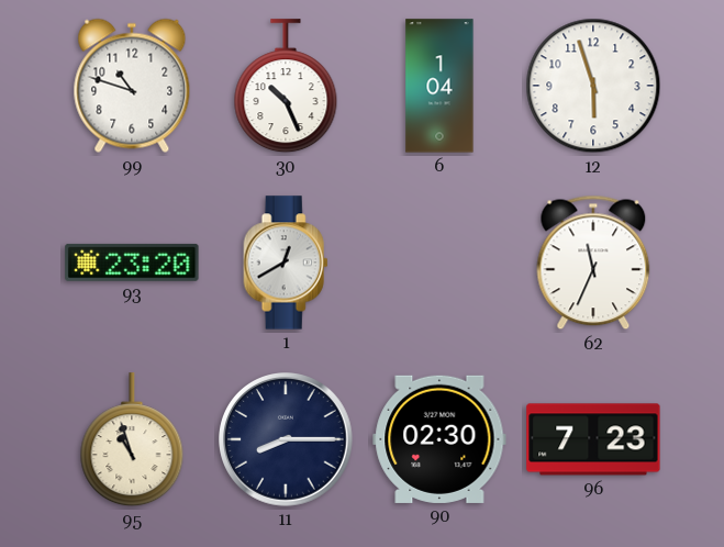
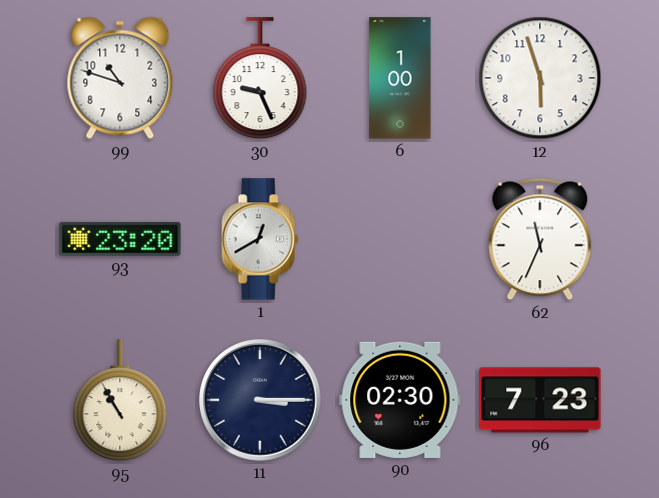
30: 10:26 -> 9:26 (260, 79)
6: 1:04 -> 1:00 (400, 78)
95: 10:57 -> 10:55 (120, 401)
11: 8:15 -> 3:15 (261, 401)
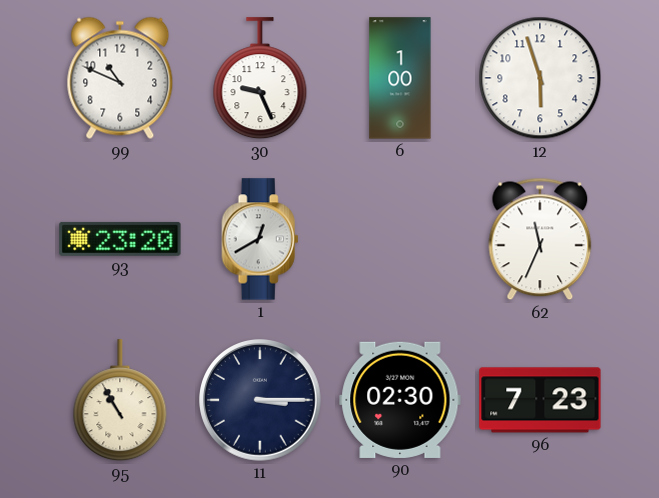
99: 10:48 -> 10:49 (120, 78)
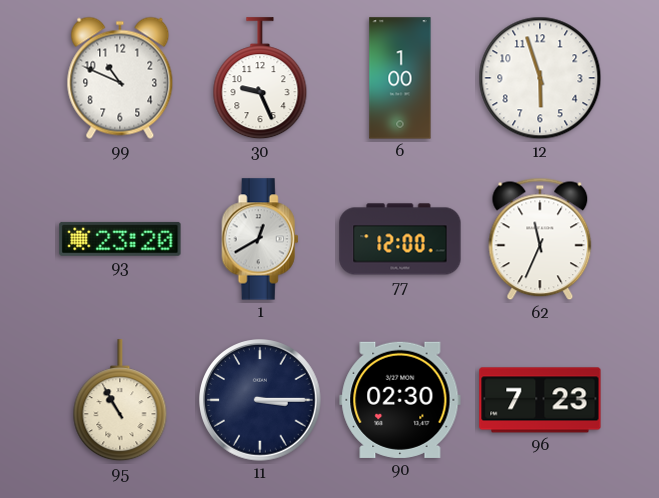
77: none -> 12:00 (400, 239)
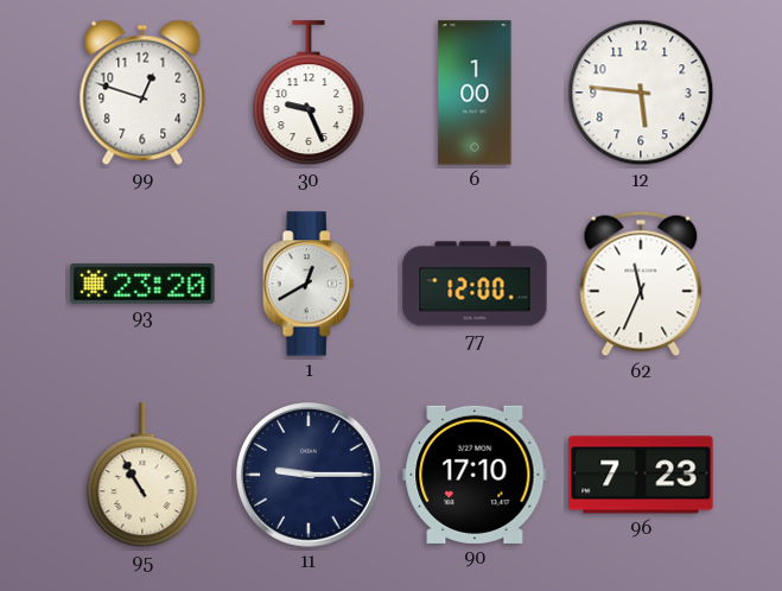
99: 10:49 -> 12:48 (142, 93)
12: 5:57 -> 5:46 (641, 93)
11: 3:15 -> 9:15 (310, 476)
90: 02:30 -> 17:10 (475, 475)
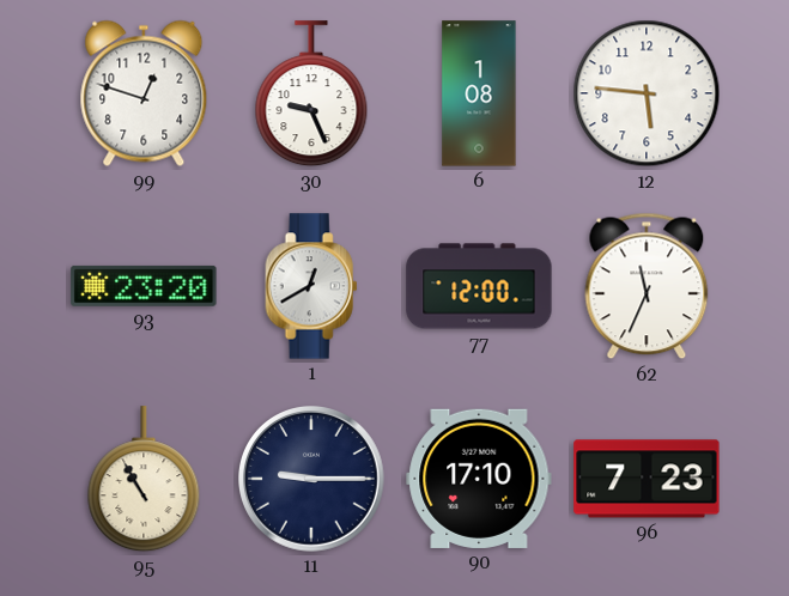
6: 1:00 -> 1:08 (479, 93)
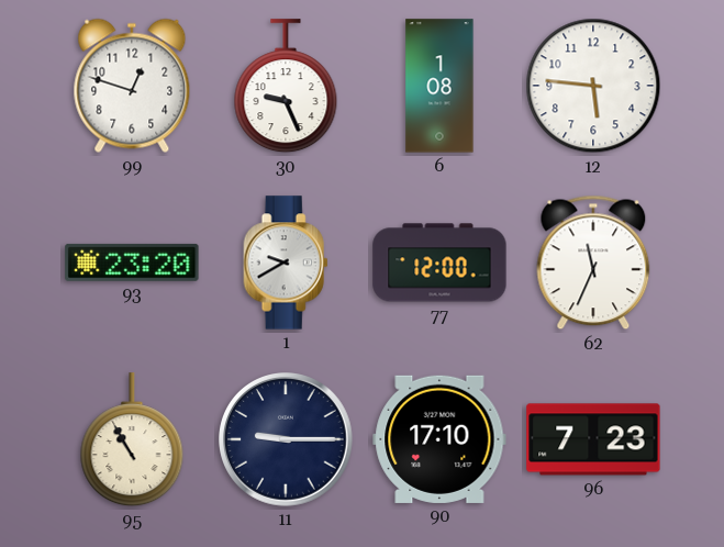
1: 12:40 -> 9:40 (286, 263)
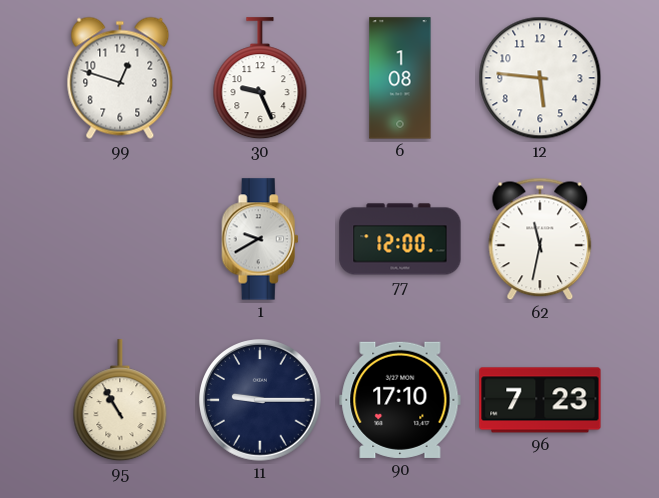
93: 23:20 -> none (132, 263)
62: 11:34 -> 11:32 (540, 239)
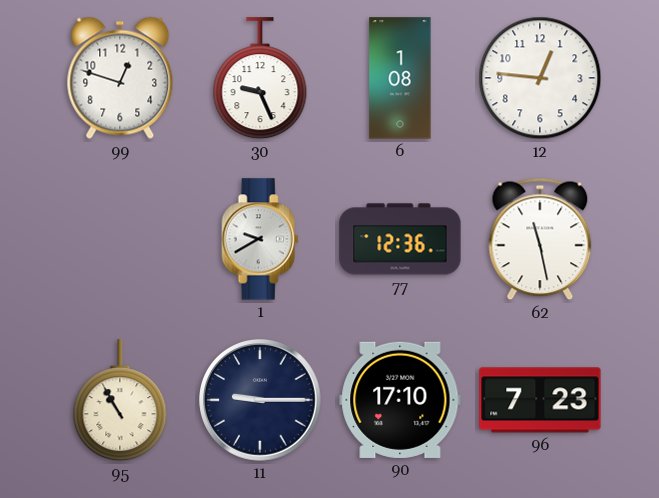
12: 5:46 -> 12:46 (540, 78)
77: 12:00 -> 12:36 (400, 239)
62: 11:32 -> 11:28 (540, 239)
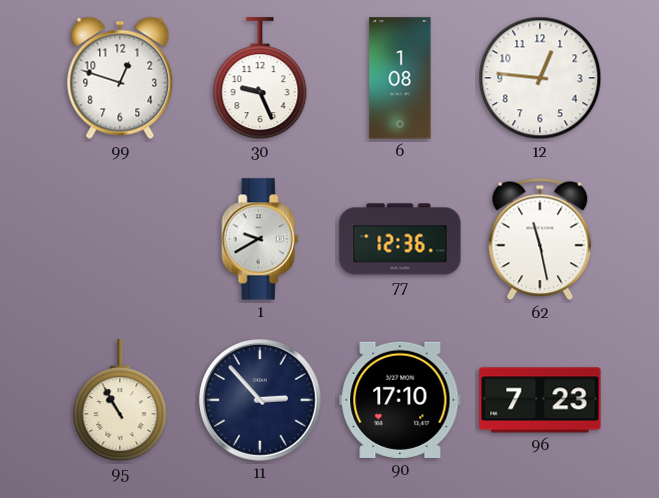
11: 9:15 -> 2:53 (261, 401)
